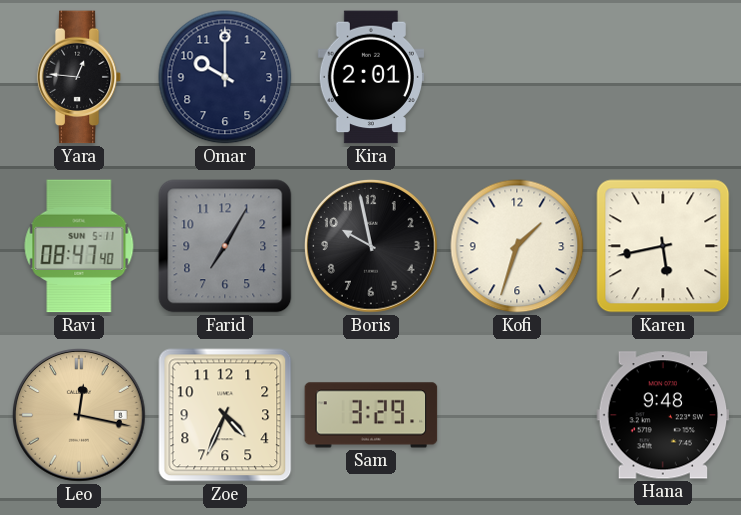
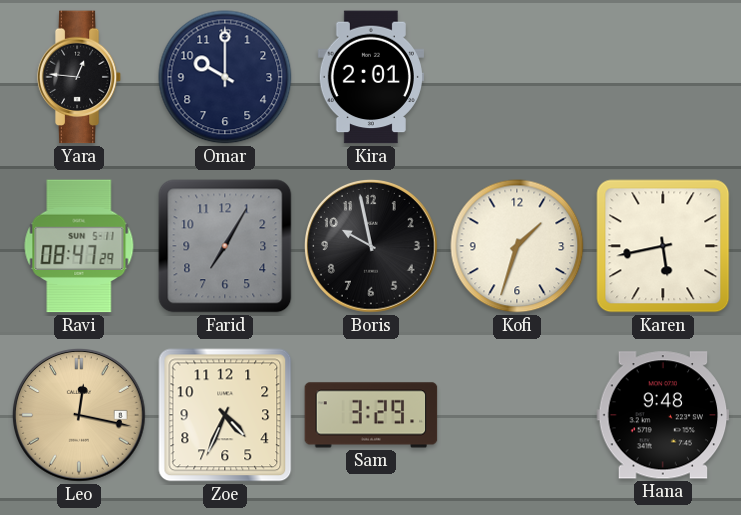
Ravi: 08:47:40 -> 08:47:29 (79, 246)
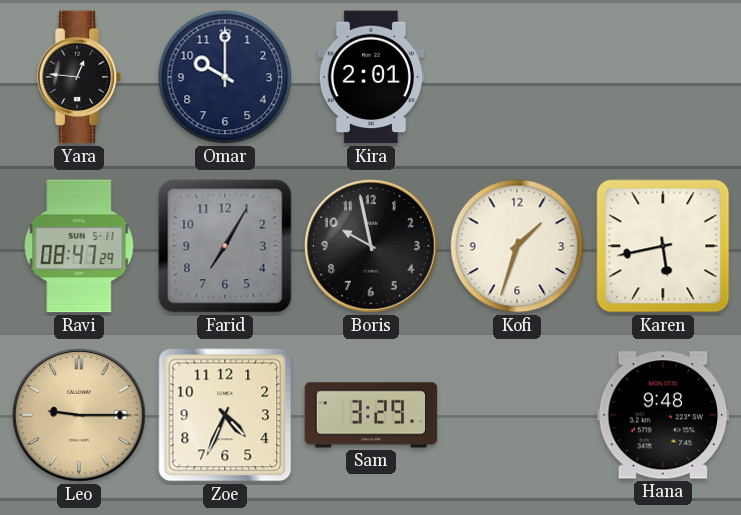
Leo: 12:17 -> 9:15 (80, 416)
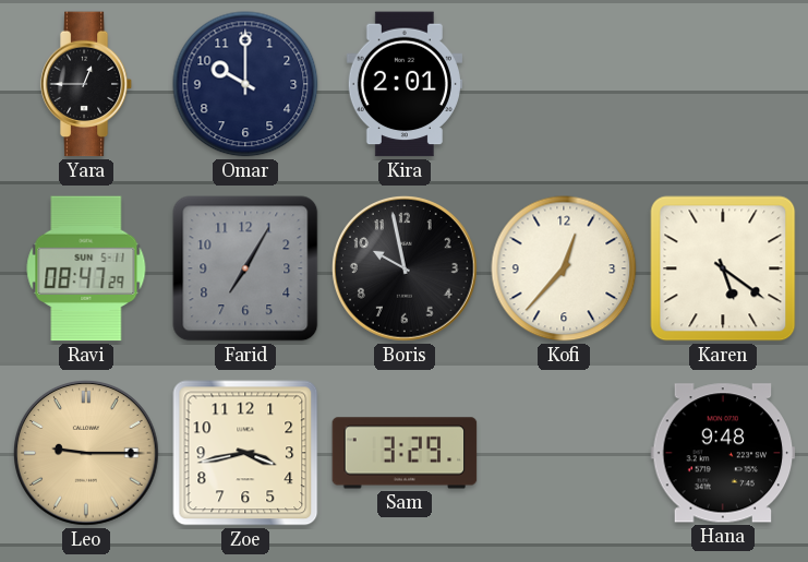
Yara: 12:46 -> 12:45 (86, 84)
Kofi: 1:33 -> 12:37 (564, 268)
Karen: 5:43 -> 5:21 (723, 268)
Zoe: 4:34 -> 3:43 (245, 453)
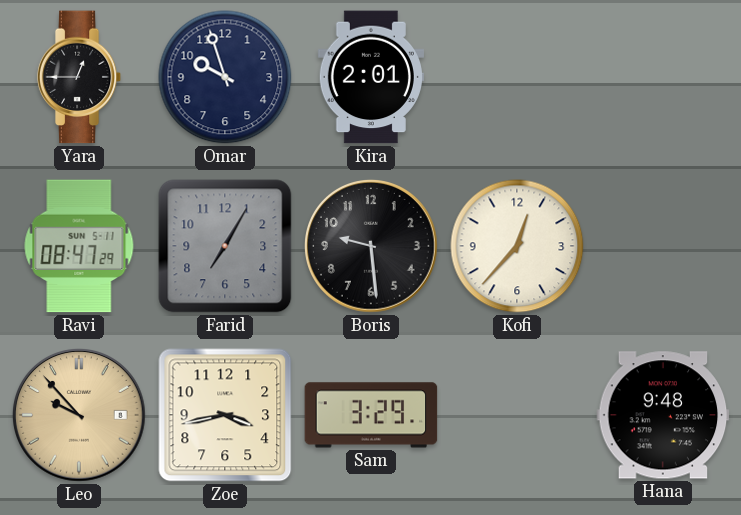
Omar: 10:00 -> 9:57 (225, 77)
Boris: 9:58 -> 9:29 (372, 247)
Karen: 5:21 -> none (723, 268)
Leo: 9:15 -> 9:53 (80, 416)
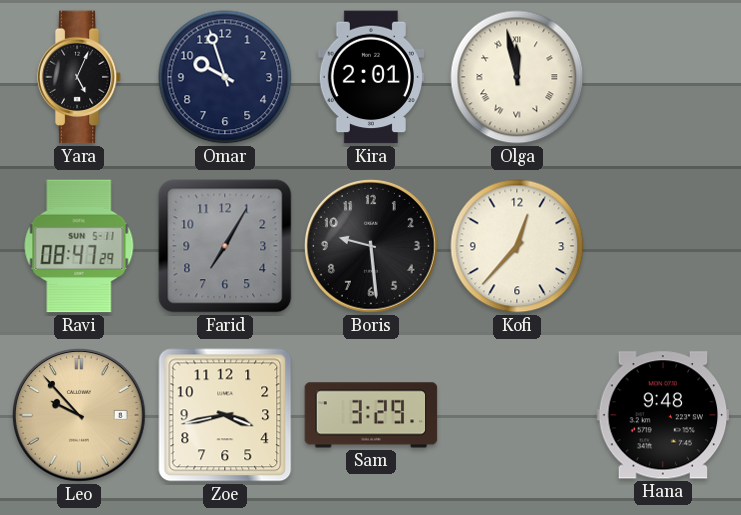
Yara: 12:45 -> 5:04 (79, 77)
Olga: none -> 11:58 (517, 77)
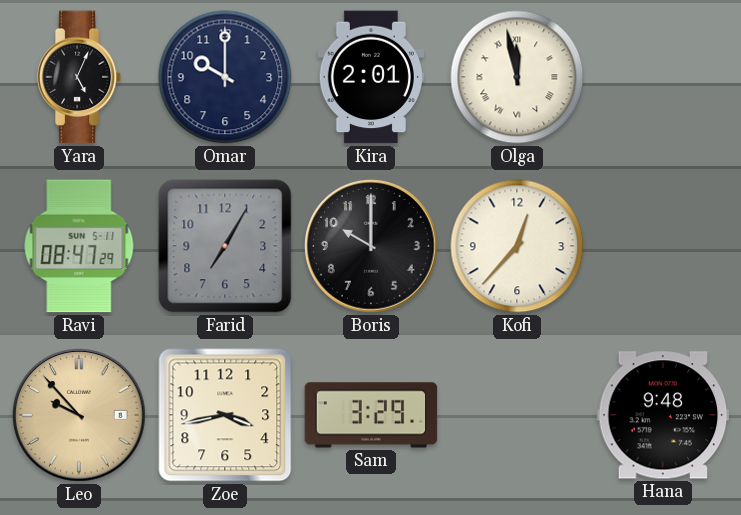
Omar: 9:57 -> 10:00 (225, 77)
Boris: 9:29 -> 10:00 (372, 247)
